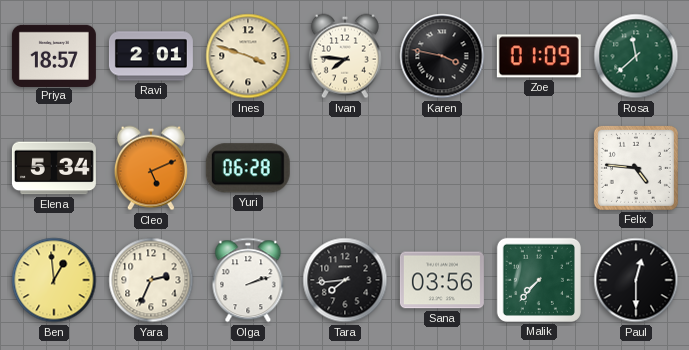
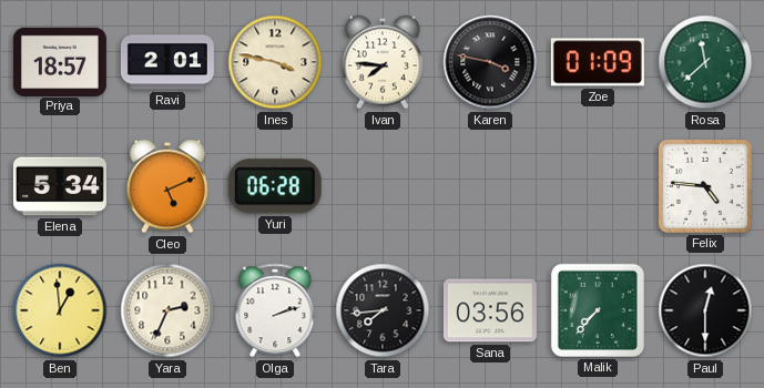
Ines: 3:48 -> 3:47 (275, 62)
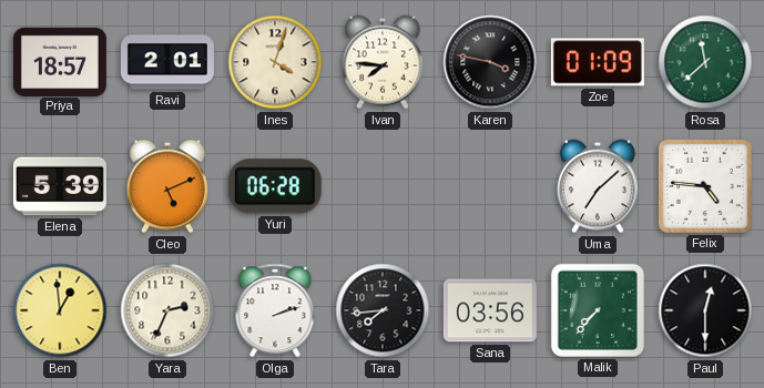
Ines: 3:47 -> 4:03 (275, 62)
Elena: 5:34 -> 5:39 (60, 186)
Uma: none -> 7:08 (598, 186)
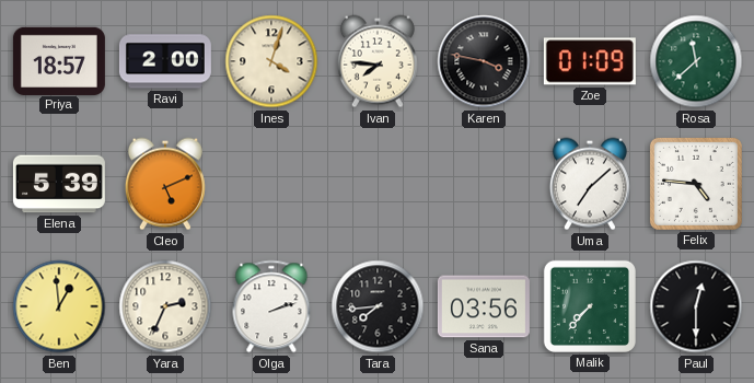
Ravi: 2:01 -> 2:00 (165, 61)
Yuri: 06:28 -> none (275, 186)
